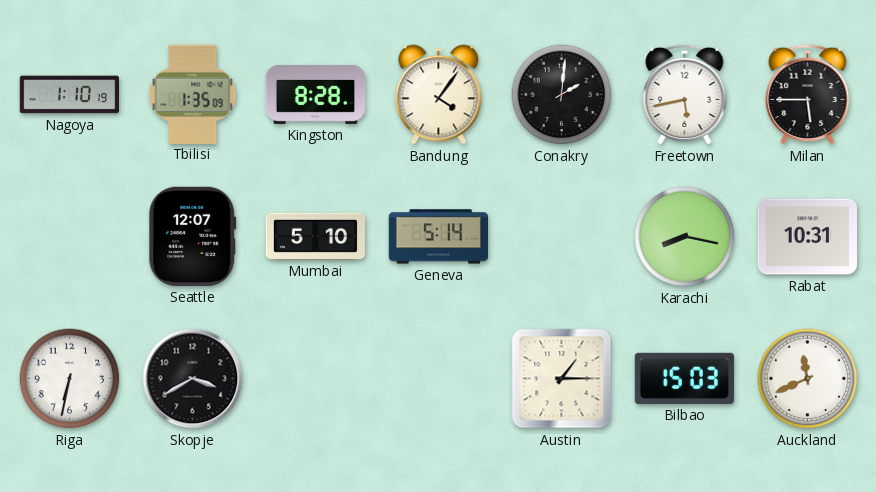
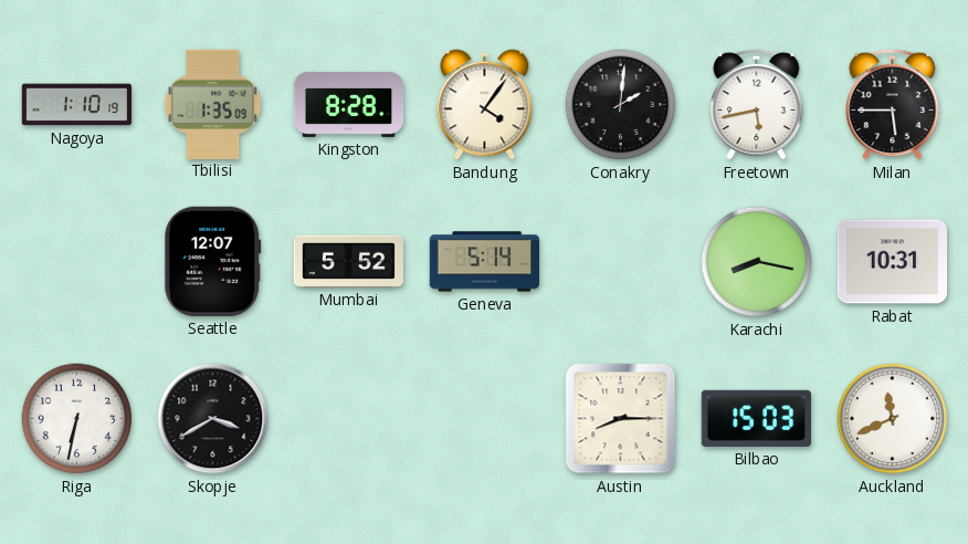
Mumbai: 5:10 -> 5:52 (348, 261)
Austin: 1:15 -> 8:15 (621, 419)
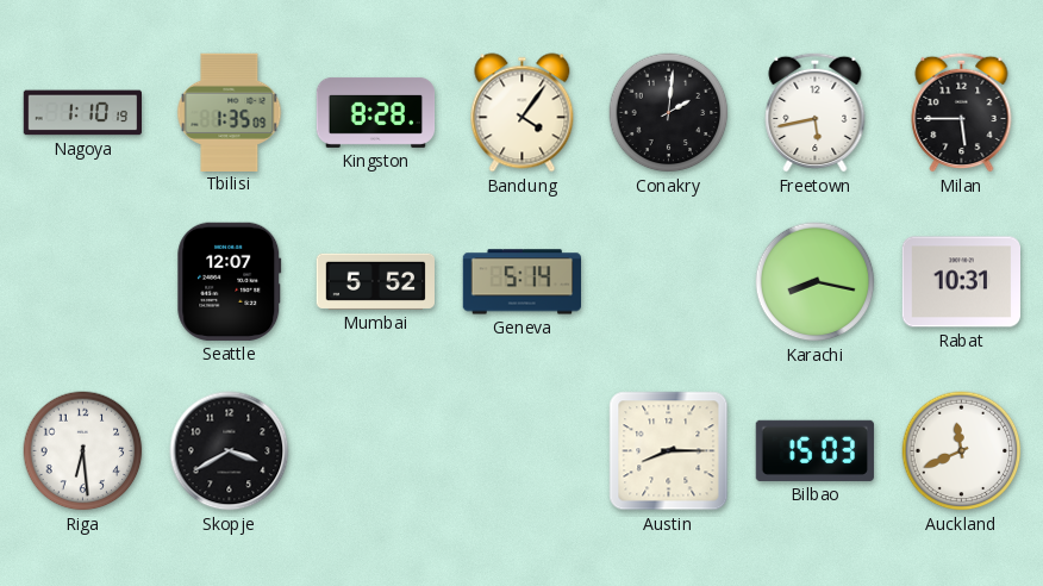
Riga: 6:32 -> 6:29 (83, 451)
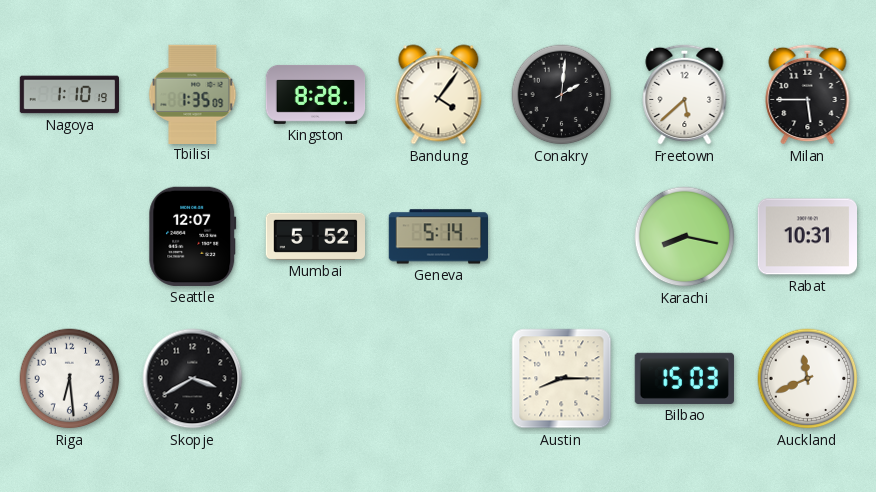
Freetown: 5:43 -> 5:38 (685, 94)
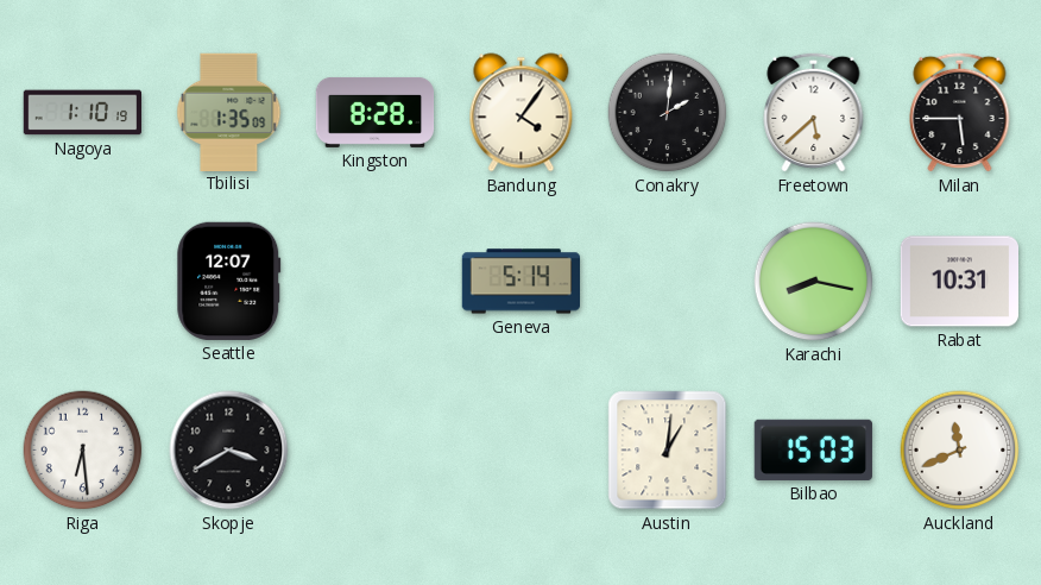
Mumbai: 5:52 -> none (315, 236)
Austin: 8:15 -> 1:01 (668, 451)
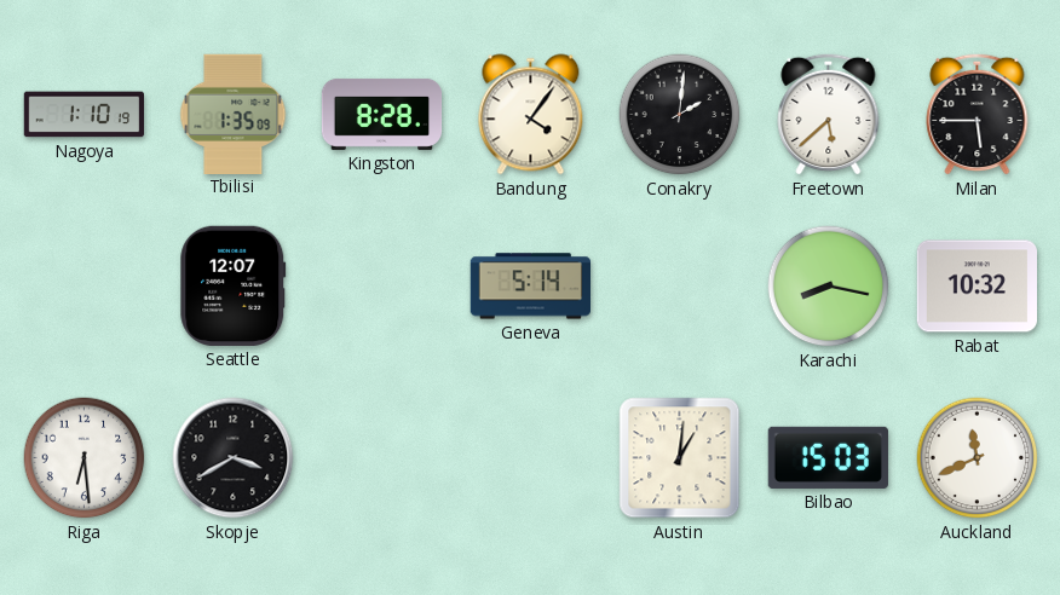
Rabat: 10:31 -> 10:32 (977, 287)
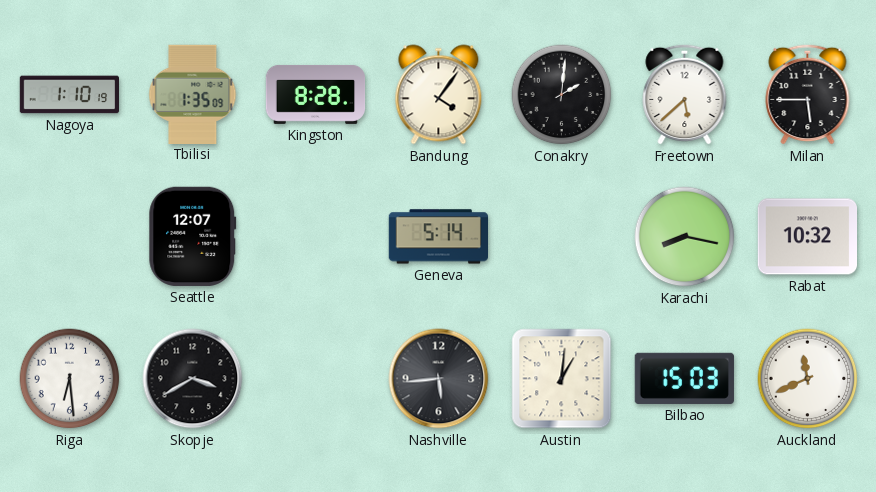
Nashville: none -> 5:44 (439, 379)
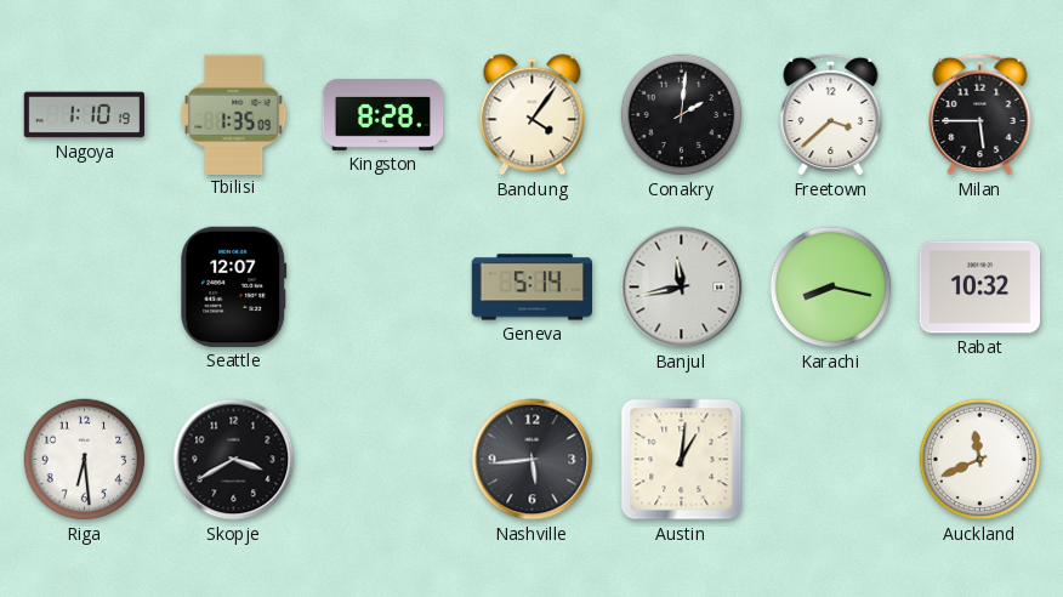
Freetown: 5:38 -> 3:38 (831, 114)
Banjul: none -> 11:43 (682, 288)
Bilbao: 15:03 -> none (684, 378)
